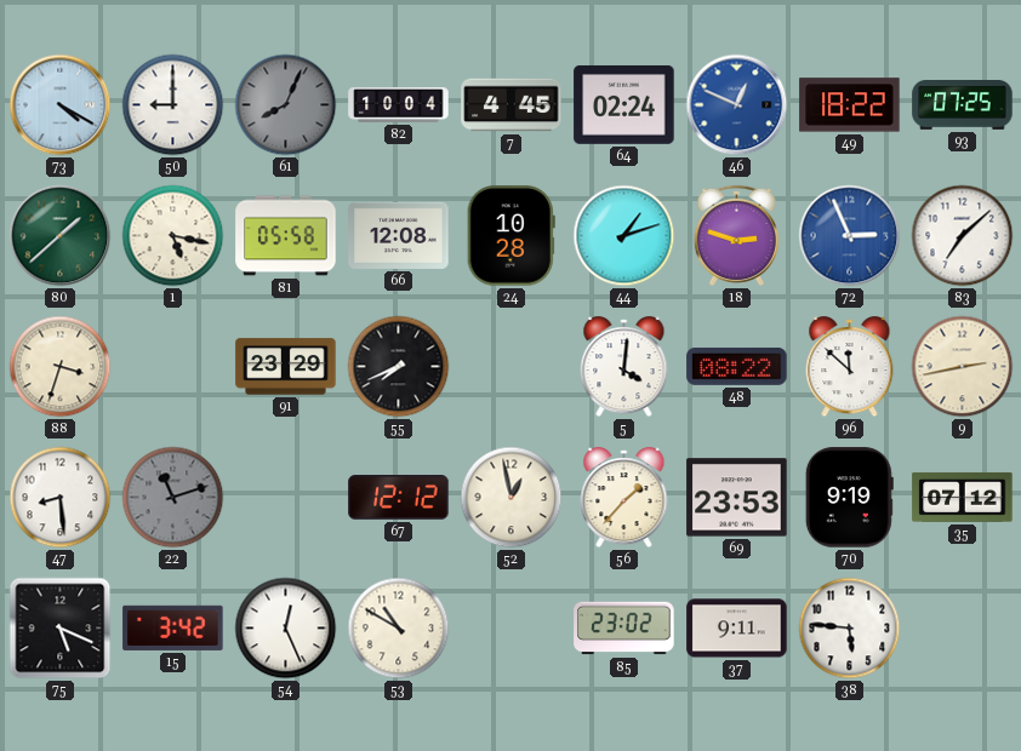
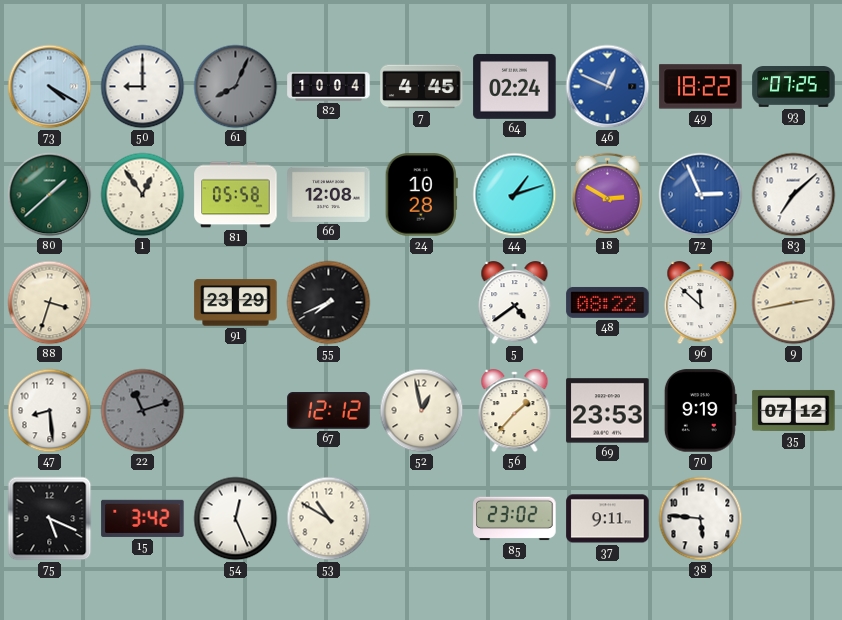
1: 5:17 -> 12:54 (143, 195)
18: 2:48 -> 2:50 (607, 194)
5: 4:01 -> 4:39 (515, 303)
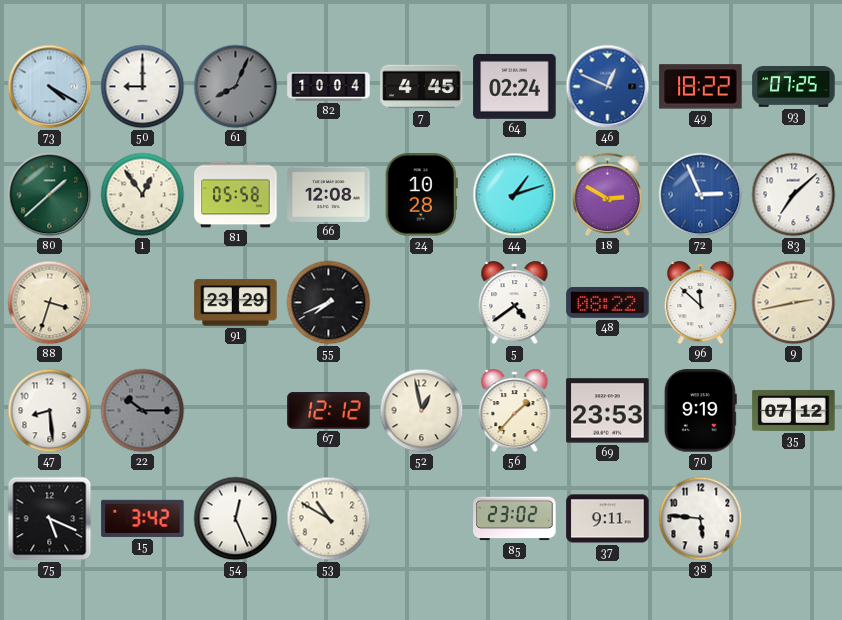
22: 11:12 -> 10:15 (143, 411)
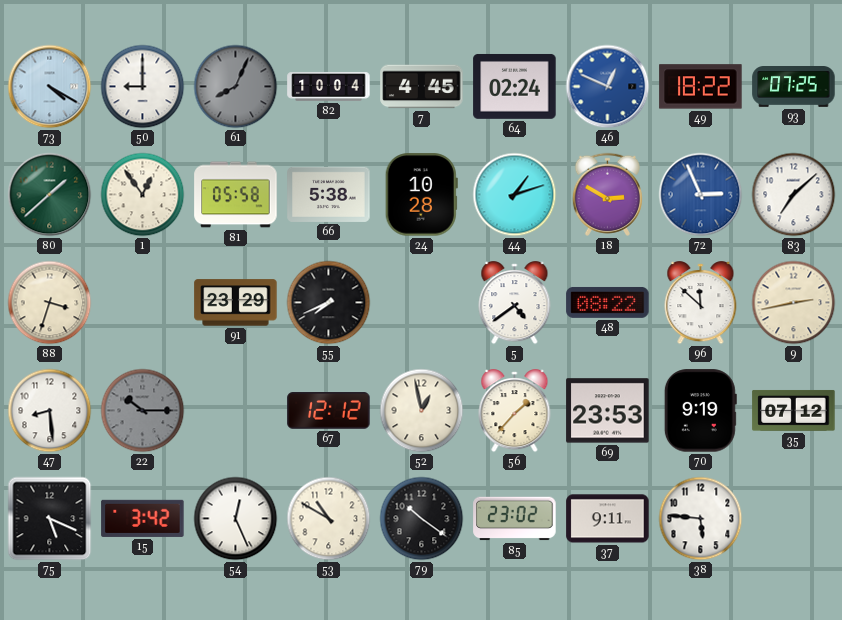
66: 12:08 -> 5:38 (329, 194)
79: none -> 10:21 (422, 519)
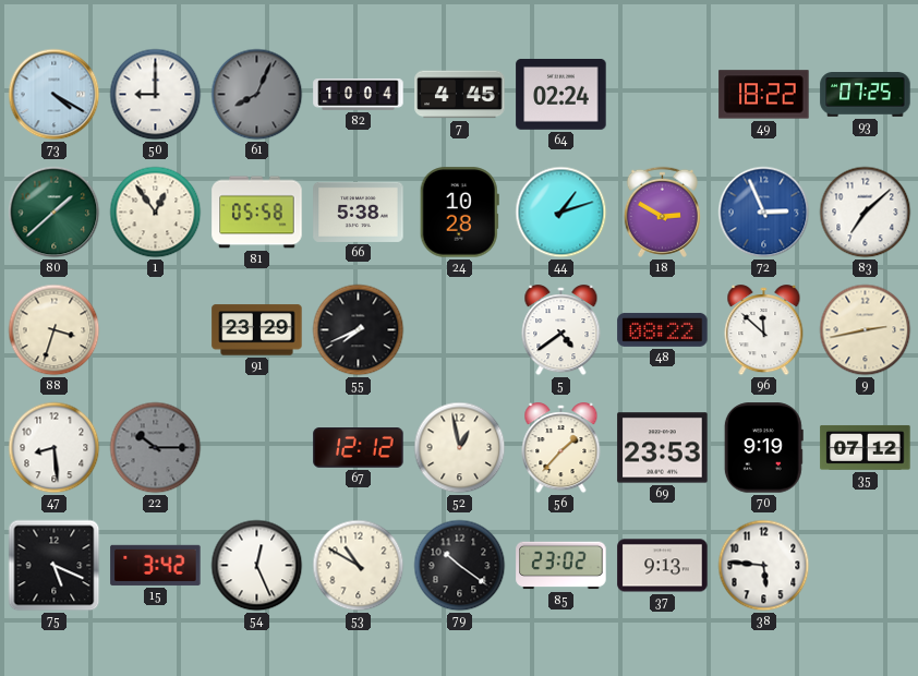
46: 12:49 -> none (608, 87)
37: 9:11 -> 9:13 (663, 566)
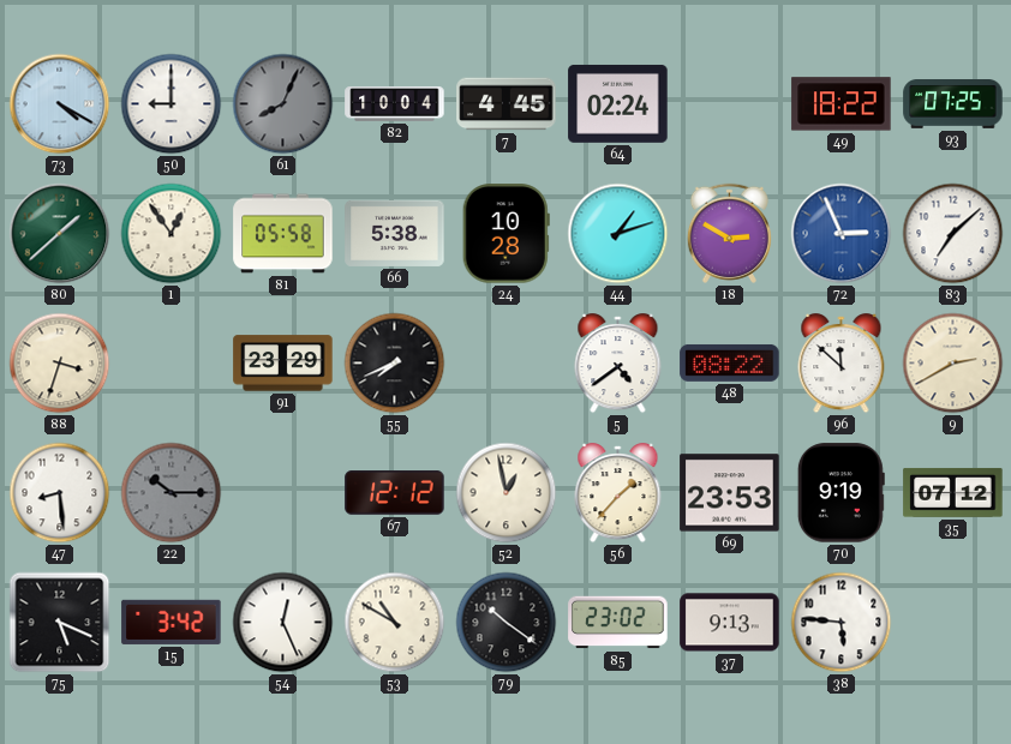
9: 2:43 -> 2:40 (953, 364)
